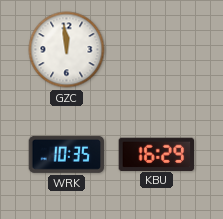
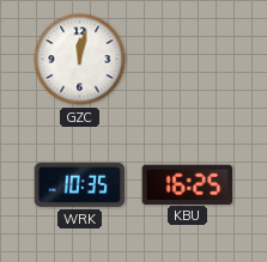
GZC: 11:59 -> 12:02 (80, 60)
KBU: 16:29 -> 16:25 (188, 184)
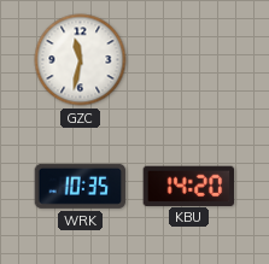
GZC: 12:02 -> 11:32 (81, 60)
KBU: 16:25 -> 14:20 (189, 186)
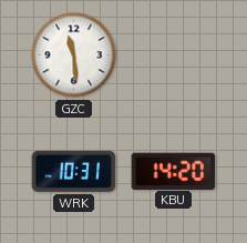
GZC: 11:32 -> 11:29 (74, 55)
WRK: 10:35 -> 10:31 (74, 171)
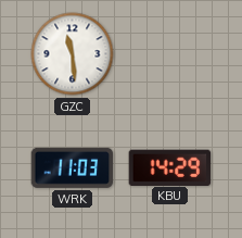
WRK: 10:31 -> 11:03 (73, 167)
KBU: 14:20 -> 14:29 (170, 167)
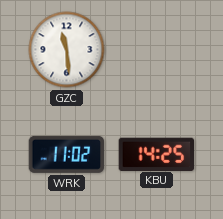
WRK: 11:03 -> 11:02 (67, 154)
KBU: 14:29 -> 14:25 (157, 154)
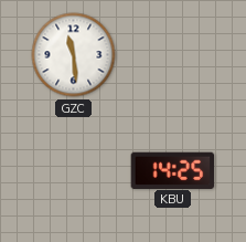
WRK: 11:02 -> none (67, 154)
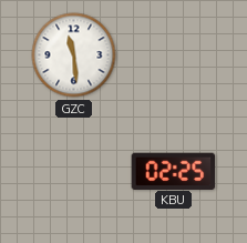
KBU: 14:25 -> 02:25 (174, 171)
